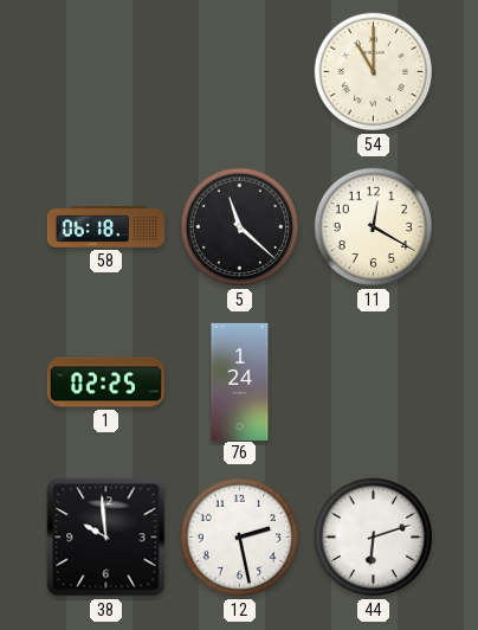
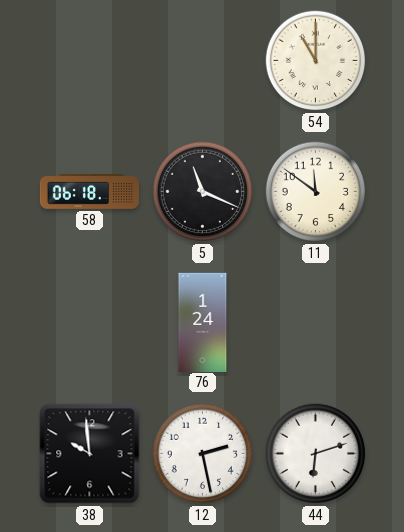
5: 11:22 -> 11:19 (203, 192)
11: 12:20 -> 11:51 (316, 192)
1: 02:25 -> none (105, 382)
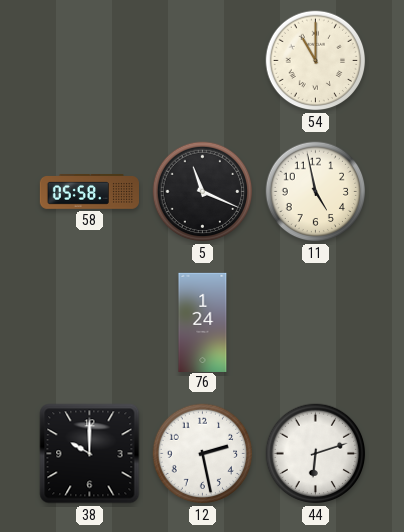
58: 06:18 -> 05:58 (89, 192)
11: 11:51 -> 4:58 (316, 192)
38: 9:59 -> 10:00 (90, 454)
